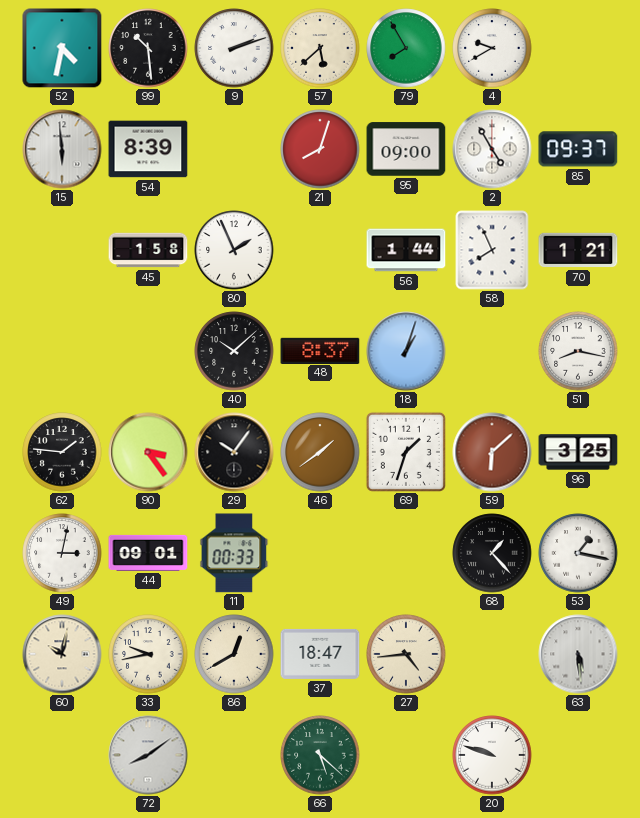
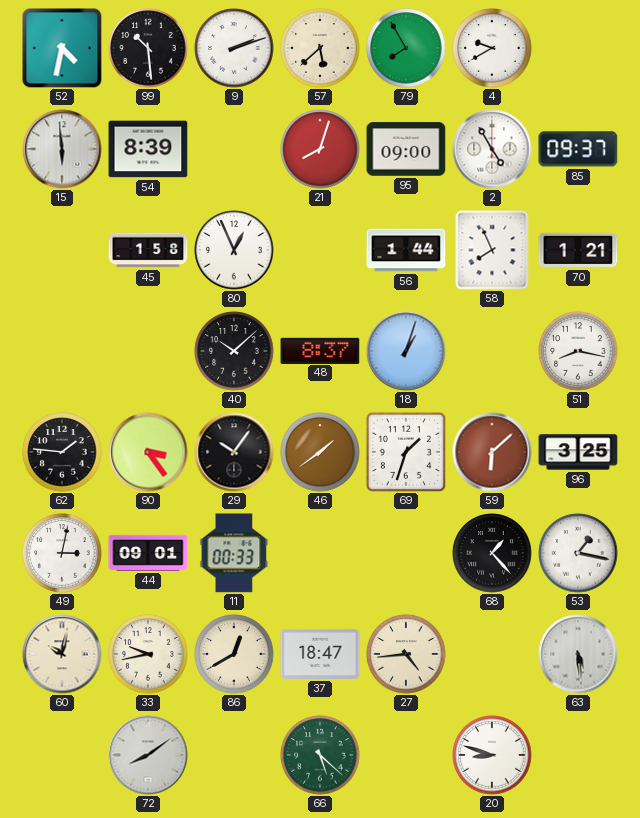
80: 1:56 -> 12:56 (234, 250)
20: 9:48 -> 8:48 (492, 755)
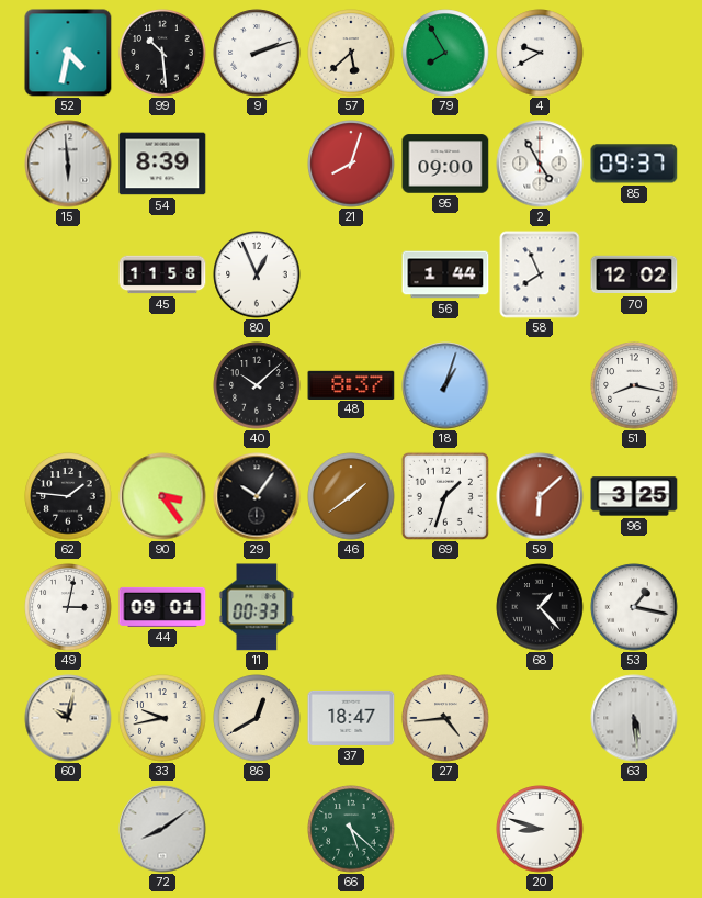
45: 1:58 -> 11:58 (162, 274)
70: 1:21 -> 12:02 (634, 274)
